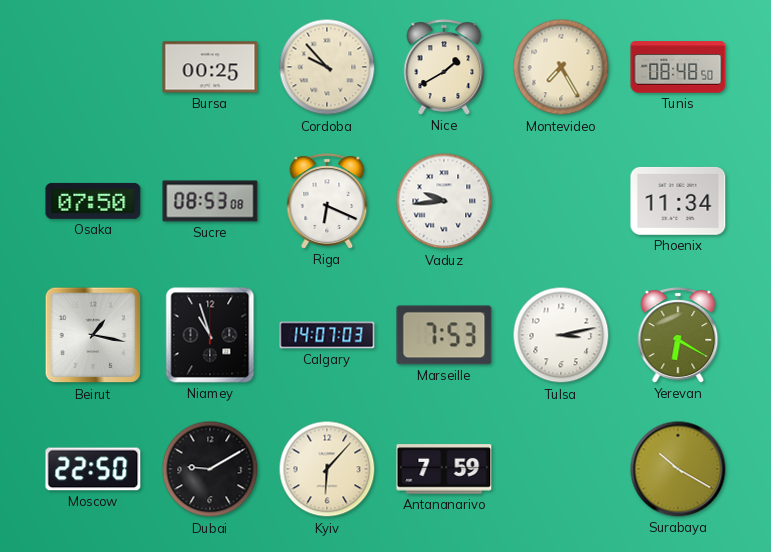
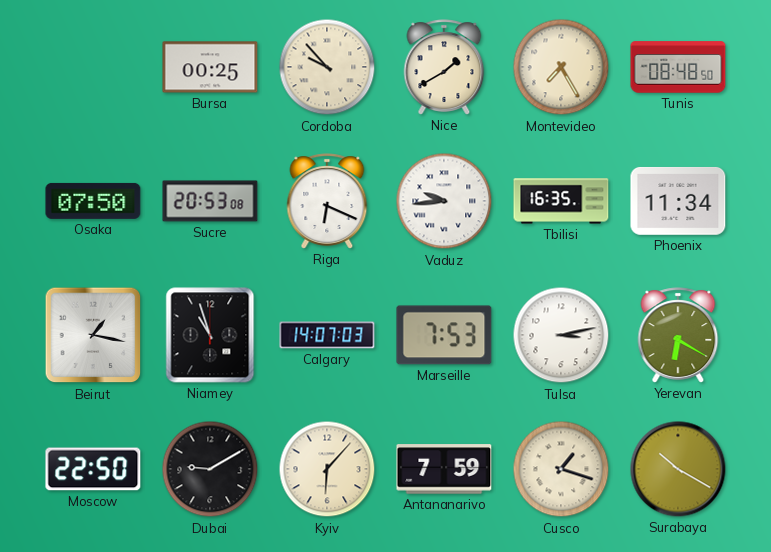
Sucre: 08:53 -> 20:53 (210, 201)
Tbilisi: none -> 16:35 (561, 201)
Cusco: none -> 1:18 (561, 469)
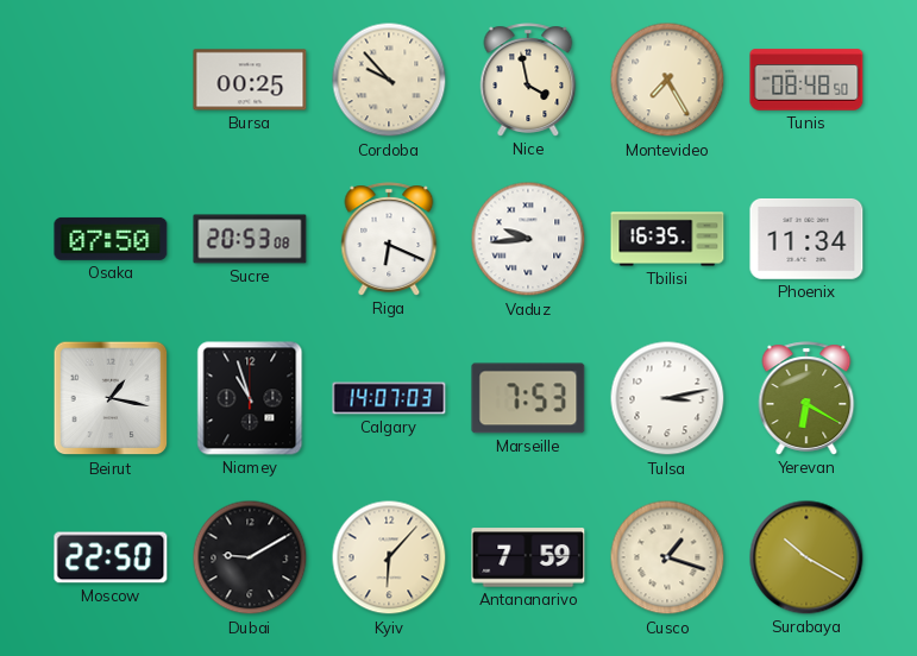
Nice: 1:40 -> 3:58 (528, 80)
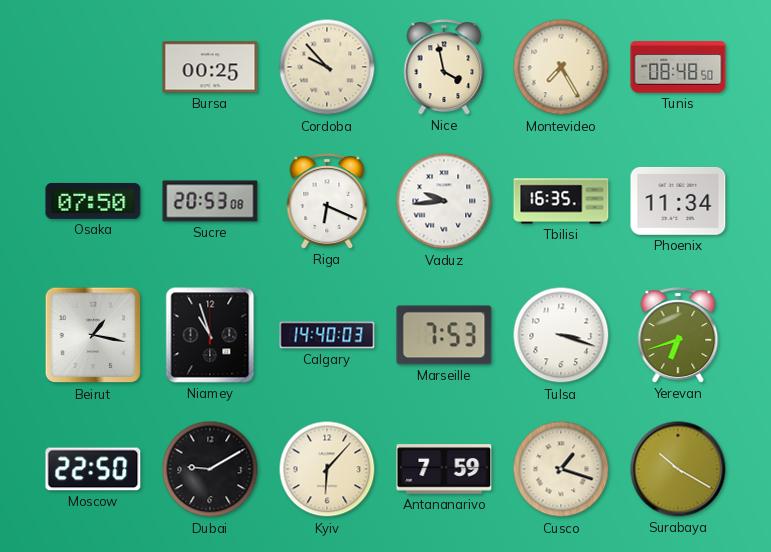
Calgary: 14:07 -> 14:40 (327, 335)
Tulsa: 3:13 -> 3:18 (561, 335)
Yerevan: 6:20 -> 6:42 (678, 335)
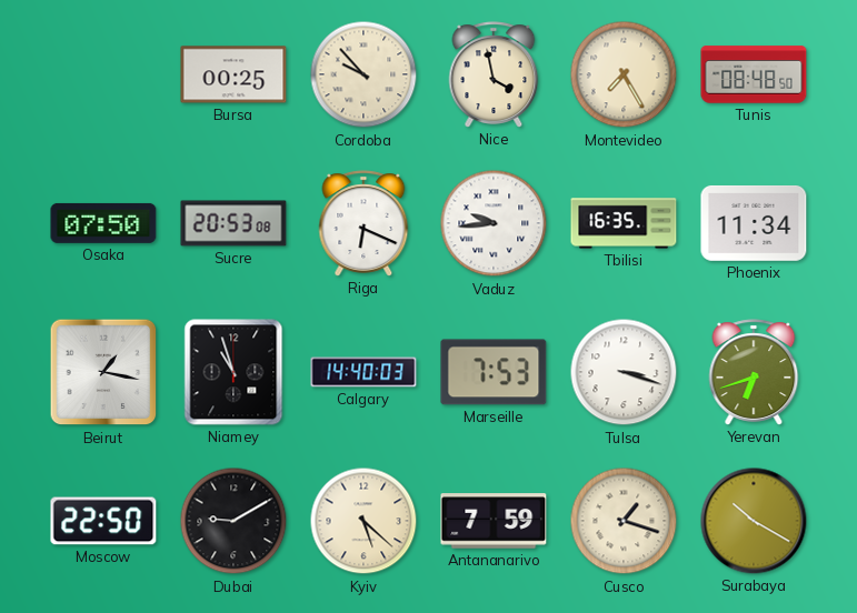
Kyiv: 6:07 -> 5:22 (363, 521)
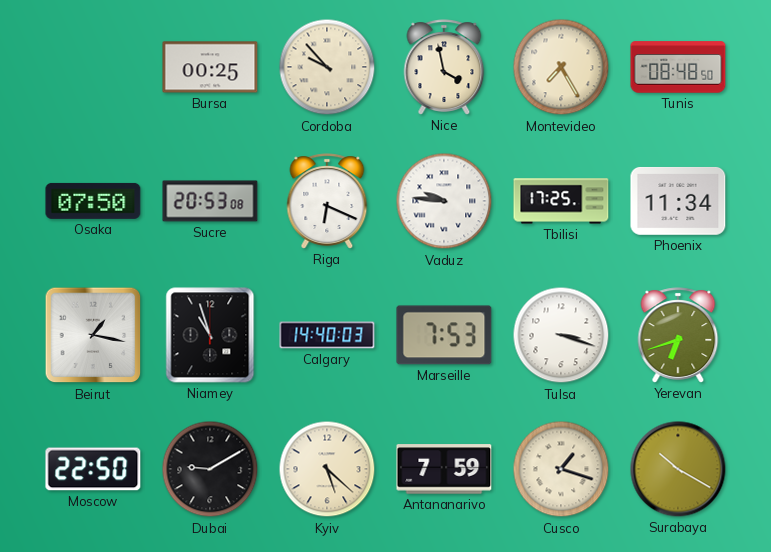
Vaduz: 9:44 -> 9:46 (444, 201)
Tbilisi: 16:35 -> 17:25 (561, 201)
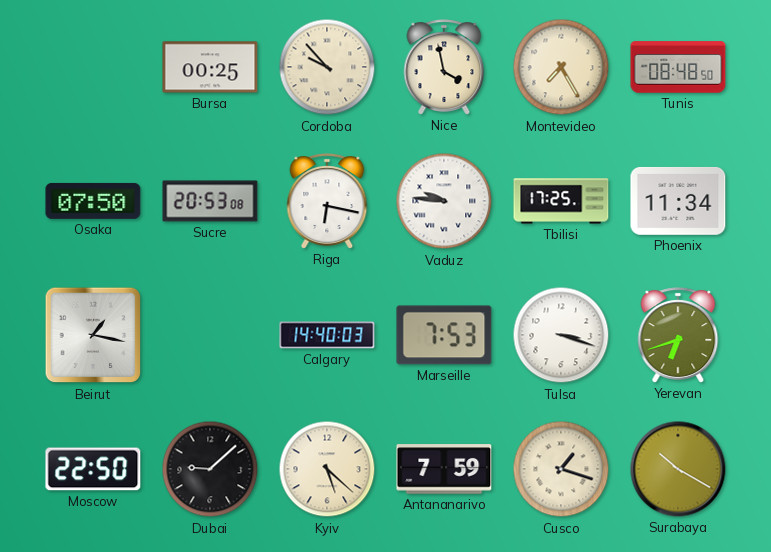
Riga: 6:19 -> 6:17 (327, 201)
Niamey: 10:57 -> none (210, 335)
Dubai: 9:10 -> 9:08 (210, 469)
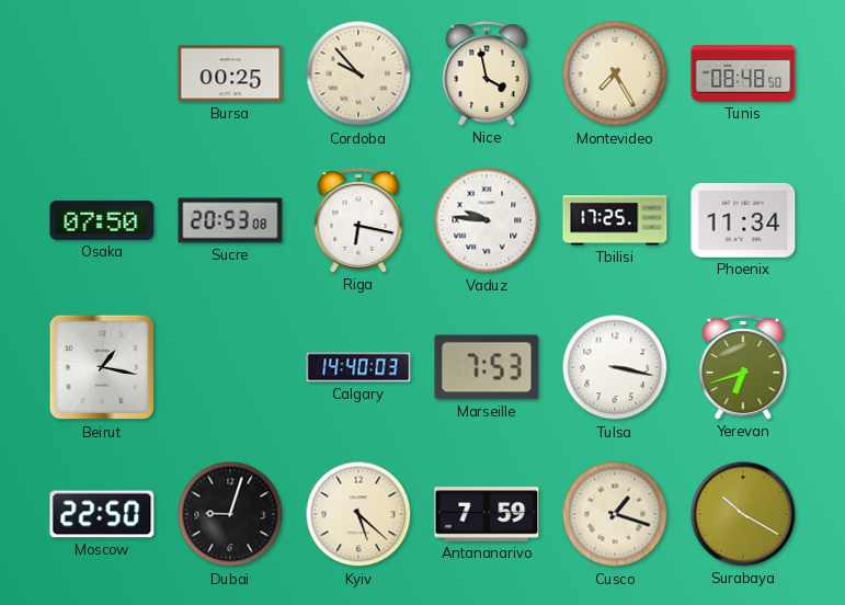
Tulsa: 3:18 -> 3:17 (615, 367)
Dubai: 9:08 -> 9:03 (230, 514)
